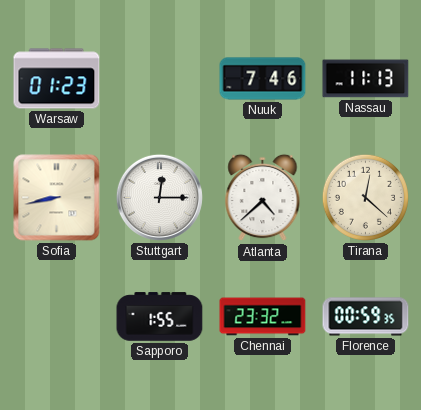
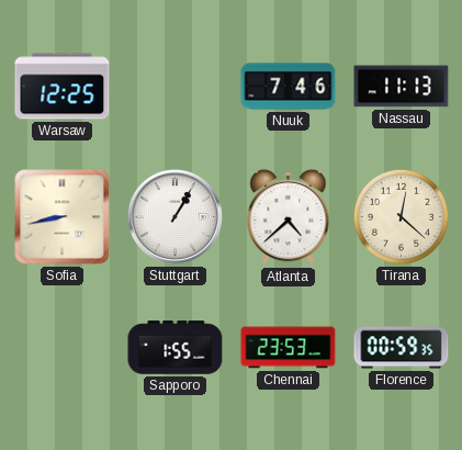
Warsaw: 01:23 -> 12:25 (63, 87)
Stuttgart: 12:15 -> 1:05 (174, 216)
Chennai: 23:32 -> 23:53 (289, 348)
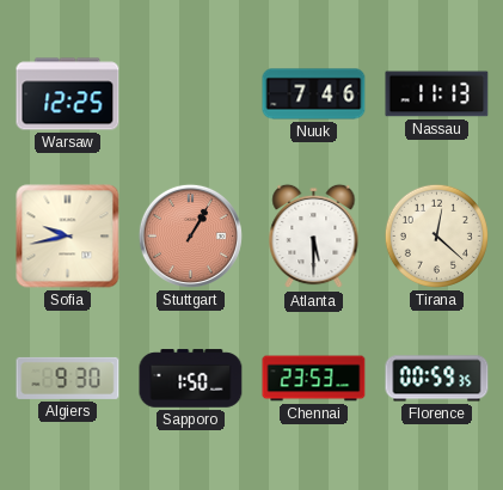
Sofia: 8:43 -> 9:43 (68, 237)
Stuttgart dial: white -> salmon (190, 235)
Atlanta: 4:38 -> 5:30 (314, 237)
Algiers: none -> 9:30 (68, 378)
Sapporo: 1:55 -> 1:50 (191, 379)
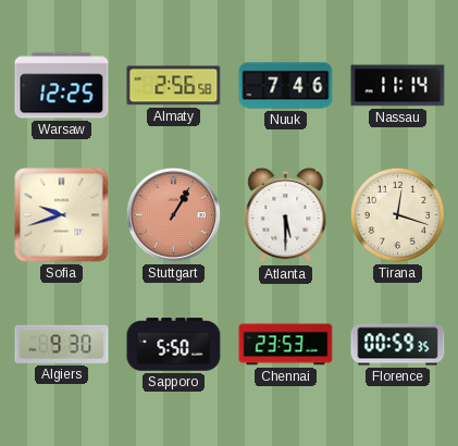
Almaty: none -> 2:56 (174, 86)
Nassau: 11:13 -> 11:14 (398, 86)
Sofia: 9:43 -> 9:42 (62, 215)
Tirana: 12:22 -> 12:18 (397, 214)
Sapporo: 1:50 -> 5:50 (174, 345)
